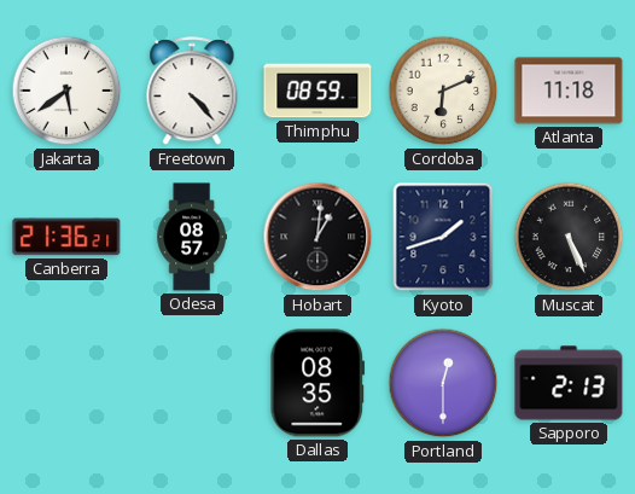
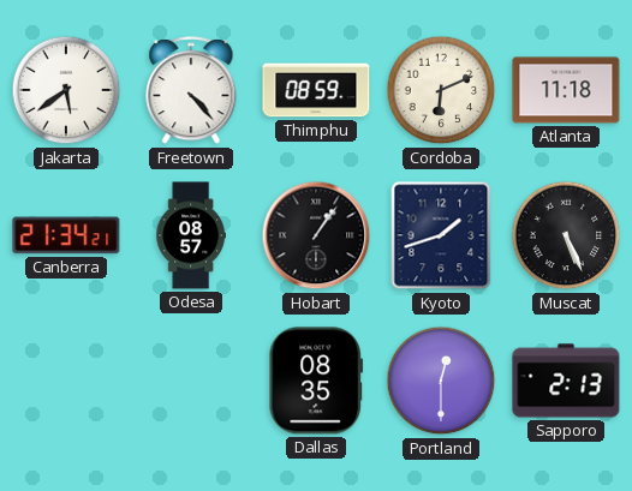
Canberra: 21:36 -> 21:34 (66, 235)
Hobart: 1:01 -> 1:06 (316, 235)
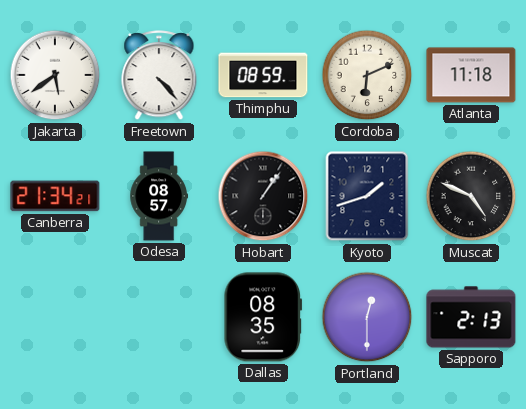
Muscat: 5:26 -> 4:49 (471, 196)
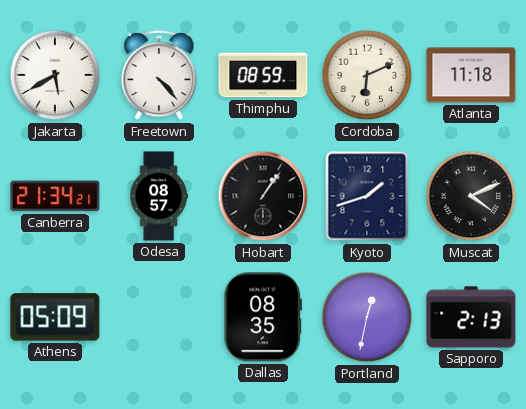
Jakarta: 5:39 -> 5:40 (55, 75)
Muscat: 4:49 -> 4:11 (471, 196)
Athens: none -> 05:09 (55, 317)
Portland: 12:30 -> 12:32 (367, 317)
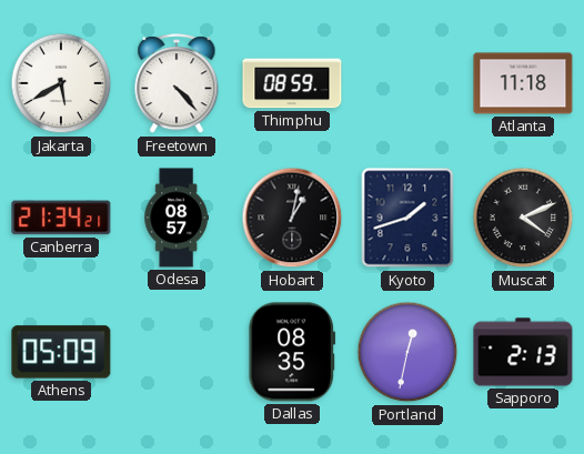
Cordoba: 6:11 -> none (367, 75)
Hobart: 1:06 -> 1:02 (292, 218)
